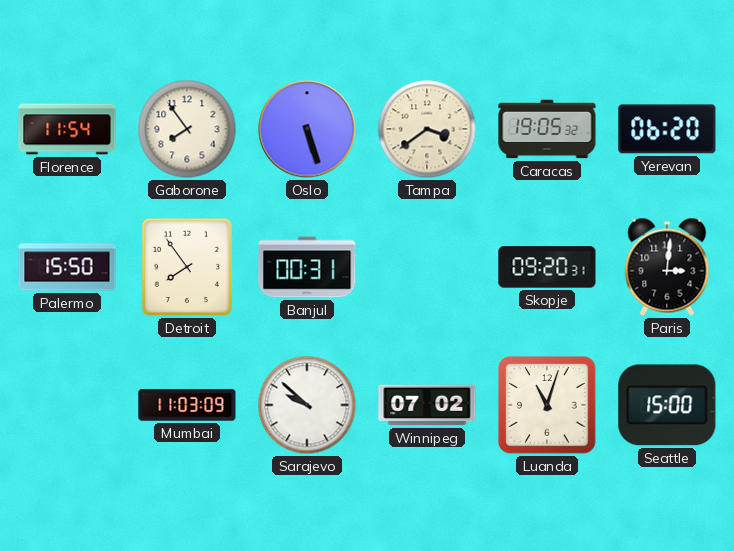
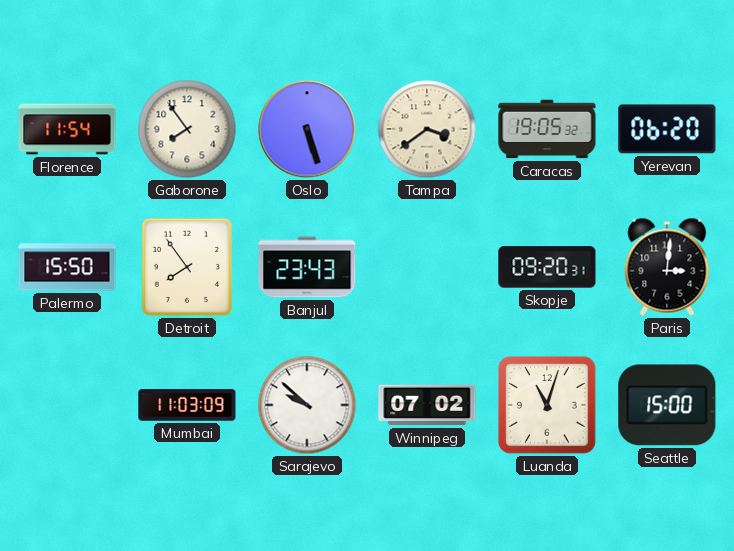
Banjul: 00:31 -> 23:43 (307, 267)
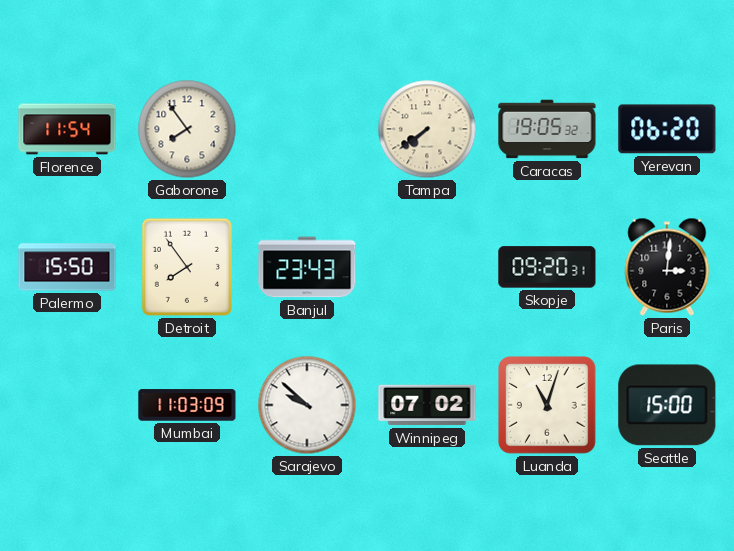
Oslo: 5:27 -> none (307, 129)
Tampa: 3:39 -> 7:39 (427, 129)
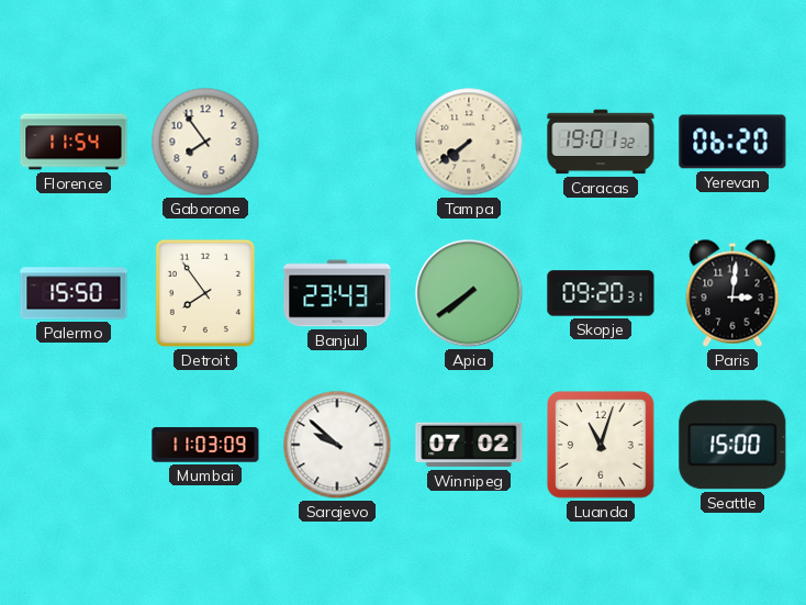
Caracas: 19:05 -> 19:01 (601, 142)
Apia: none -> 7:39 (469, 293)
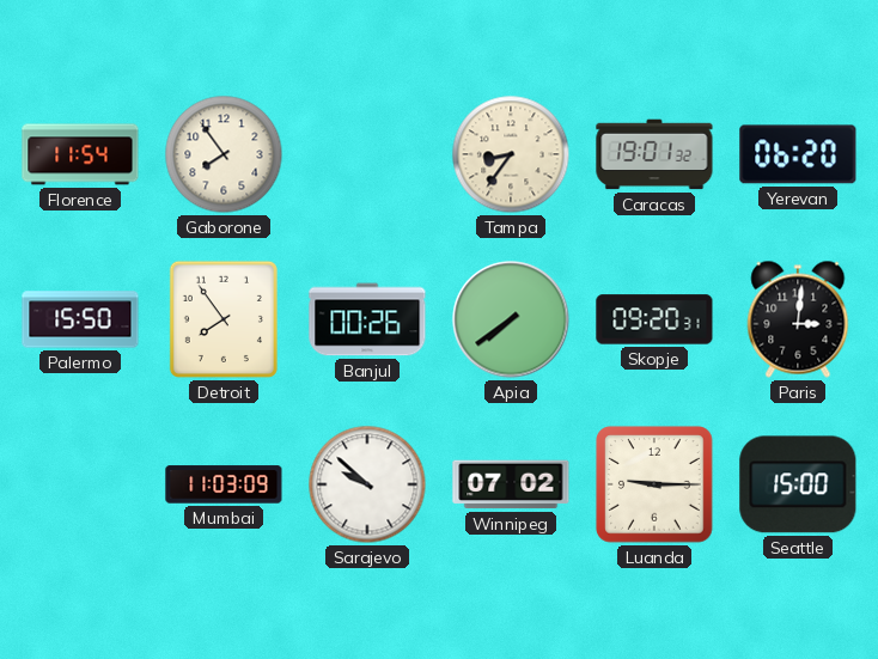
Tampa: 7:39 -> 8:36 (511, 154)
Banjul: 23:43 -> 00:26 (367, 319)
Luanda: 11:03 -> 9:15 (654, 484)
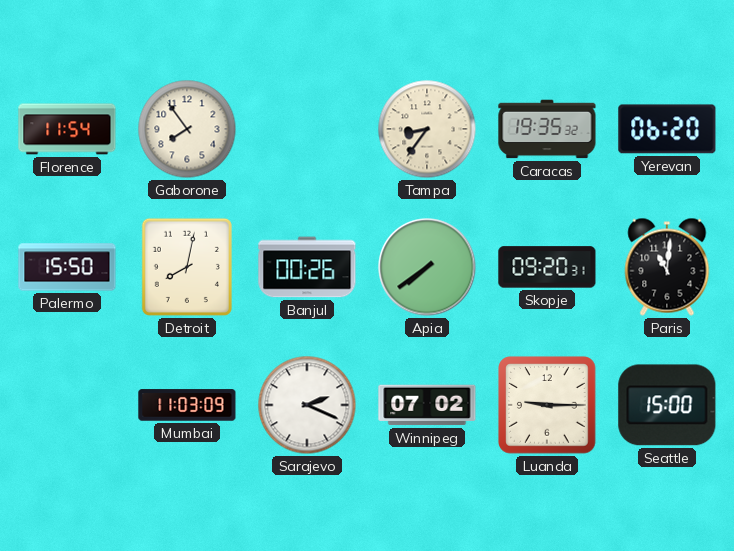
Caracas: 19:01 -> 19:35 (547, 129)
Detroit: 7:54 -> 8:02 (187, 267)
Paris: 3:01 -> 11:01 (667, 267)
Sarajevo: 9:52 -> 2:19 (307, 405)
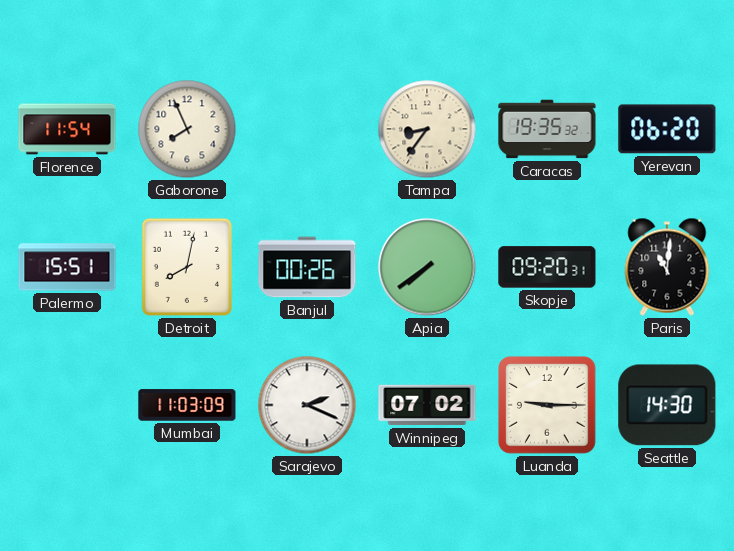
Gaborone: 7:54 -> 7:56 (187, 129)
Palermo: 15:50 -> 15:51 (67, 267)
Seattle: 15:00 -> 14:30 (667, 405)
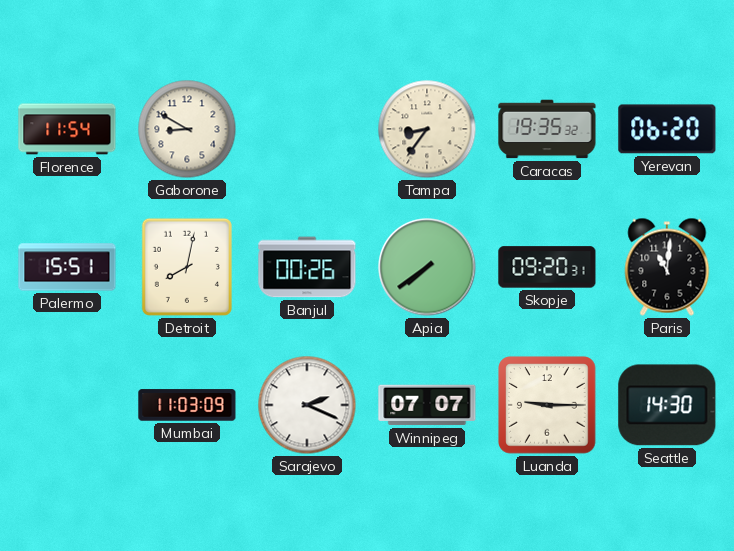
Gaborone: 7:56 -> 8:50 (187, 129)
Winnipeg: 07:02 -> 07:07 (427, 405)
